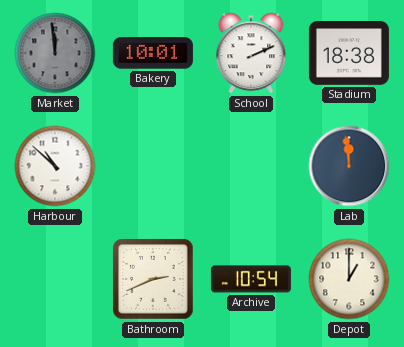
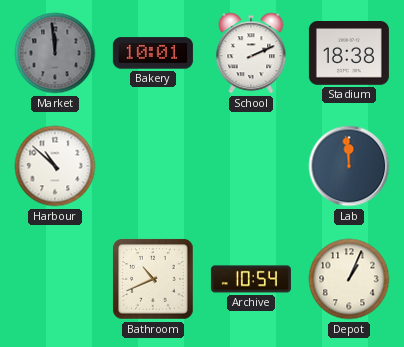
Bathroom: 2:41 -> 10:41 (153, 279)
Depot: 1:00 -> 1:04 (349, 279)
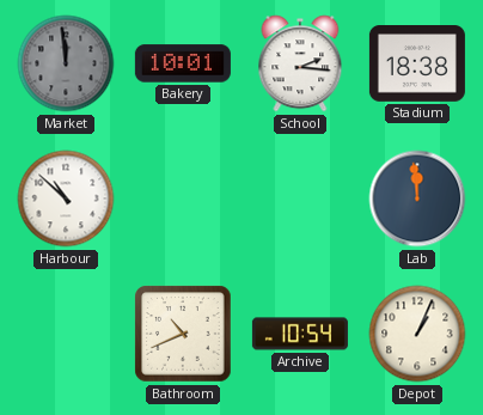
School: 2:11 -> 2:16 (300, 63)
